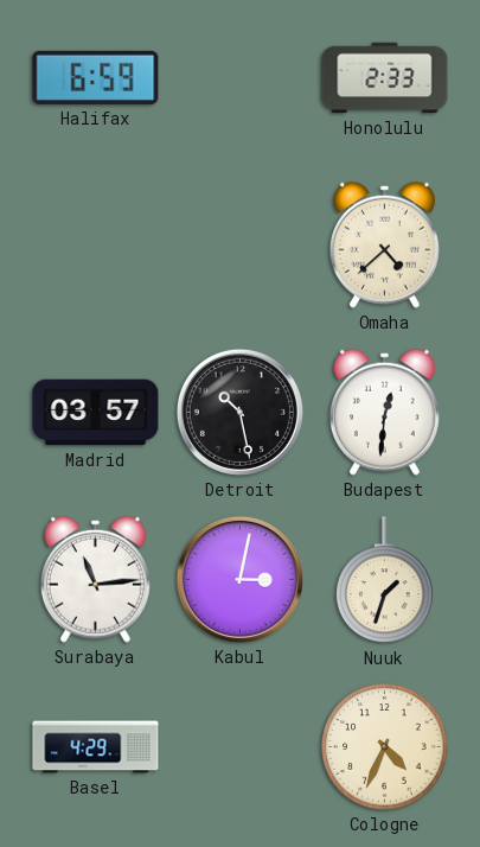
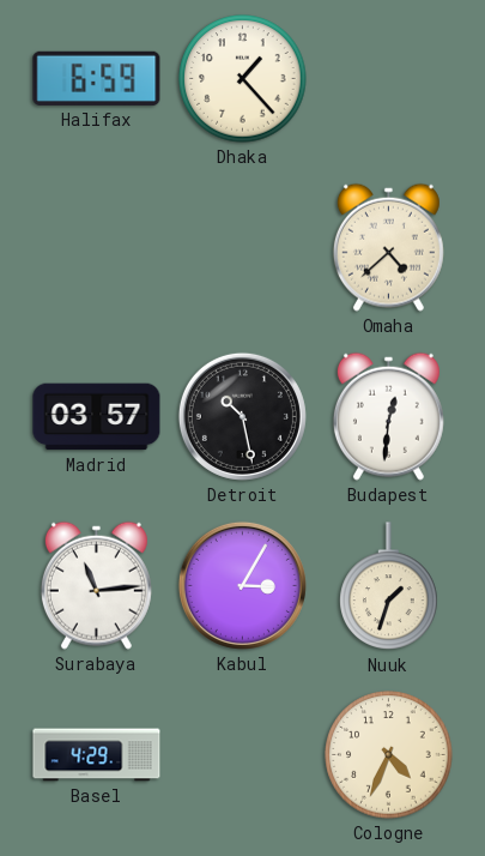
Dhaka: none -> 1:23 (243, 79)
Honolulu: 2:33 -> none (385, 78)
Kabul: 3:02 -> 3:05 (242, 585)
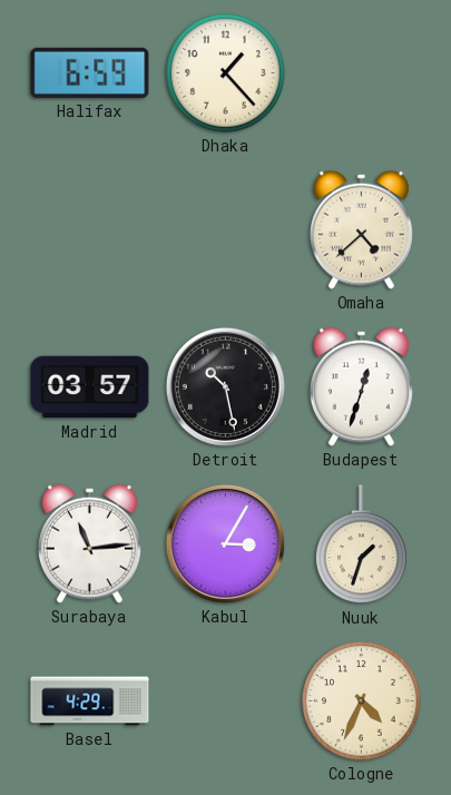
Budapest: 12:31 -> 12:33 (361, 386)
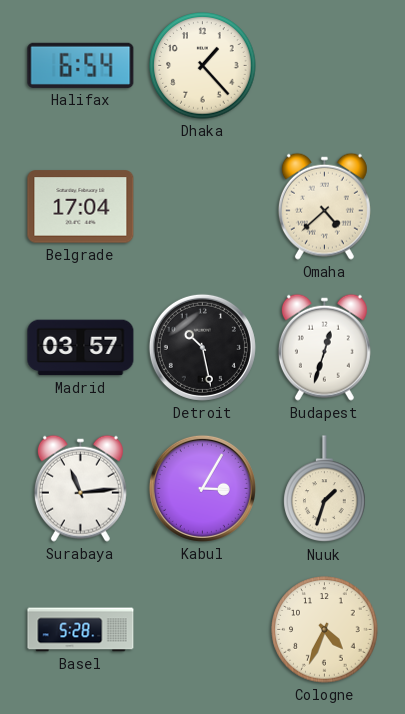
Halifax: 6:59 -> 6:54 (81, 65)
Belgrade: none -> 17:04 (81, 207)
Basel: 4:29 -> 5:28 (81, 630)
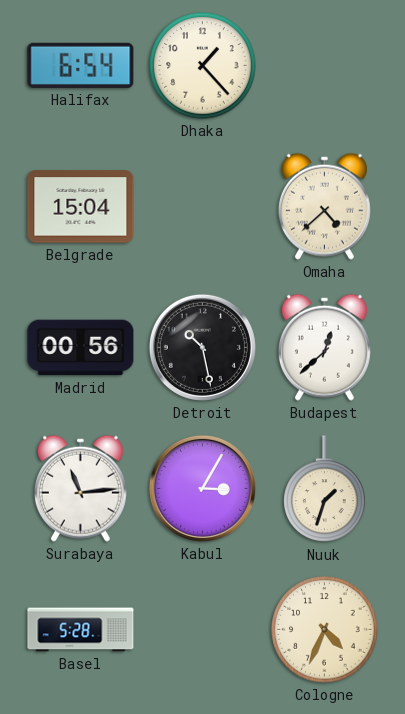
Belgrade: 17:04 -> 15:04 (81, 207)
Madrid: 03:57 -> 00:56 (81, 348)
Budapest: 12:33 -> 12:38 (324, 347)
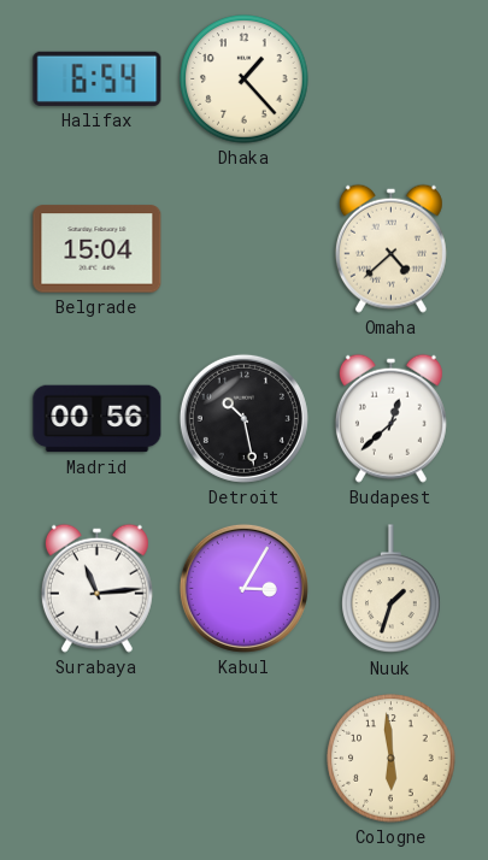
Basel: 5:28 -> none (81, 630)
Cologne: 4:34 -> 5:59 (392, 759)
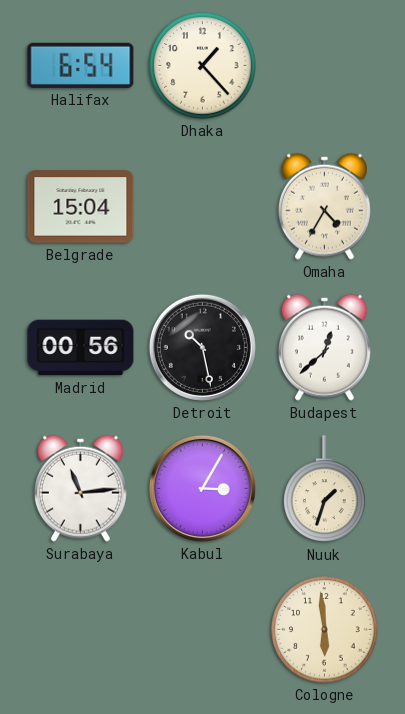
Omaha: 4:38 -> 4:35 (324, 206)
